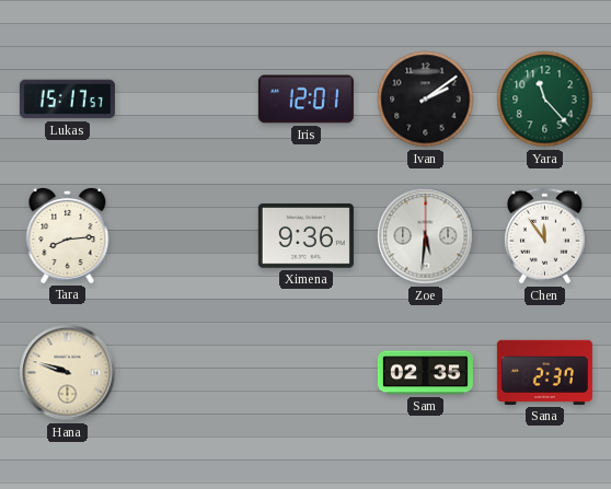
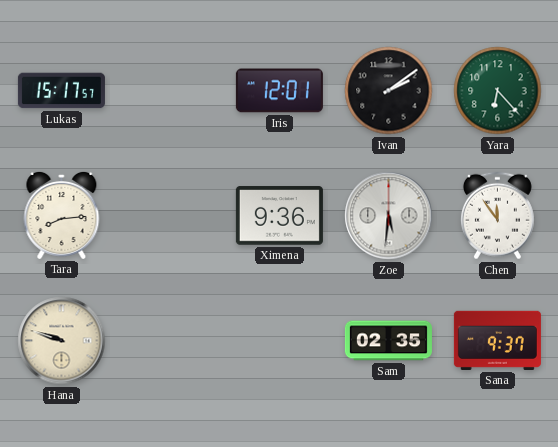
Yara: 11:23 -> 6:23 (498, 91)
Sana: 2:37 -> 9:37 (497, 340)
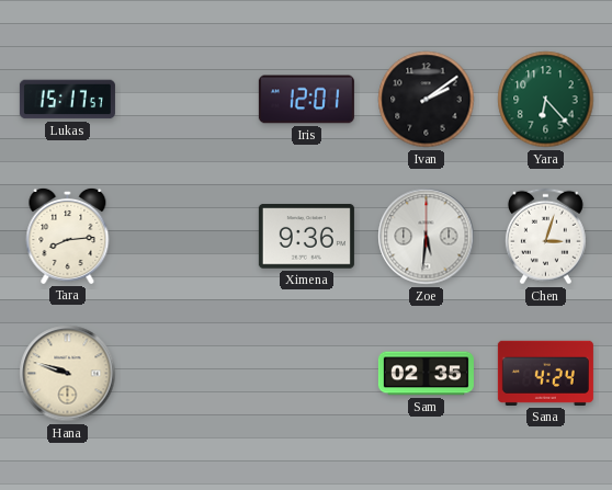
Chen: 11:54 -> 3:03 (545, 237)
Sana: 9:37 -> 4:24 (545, 373)
